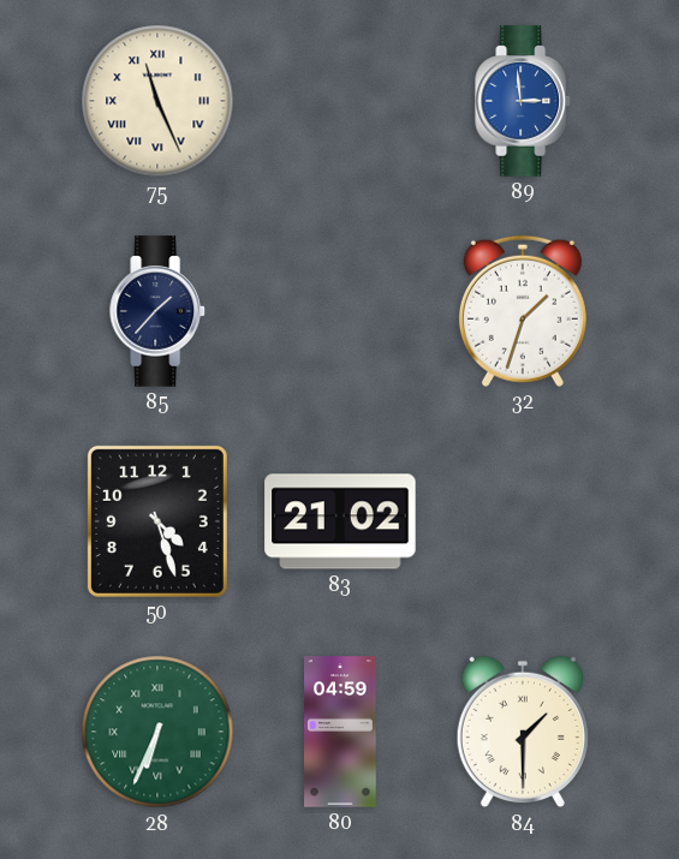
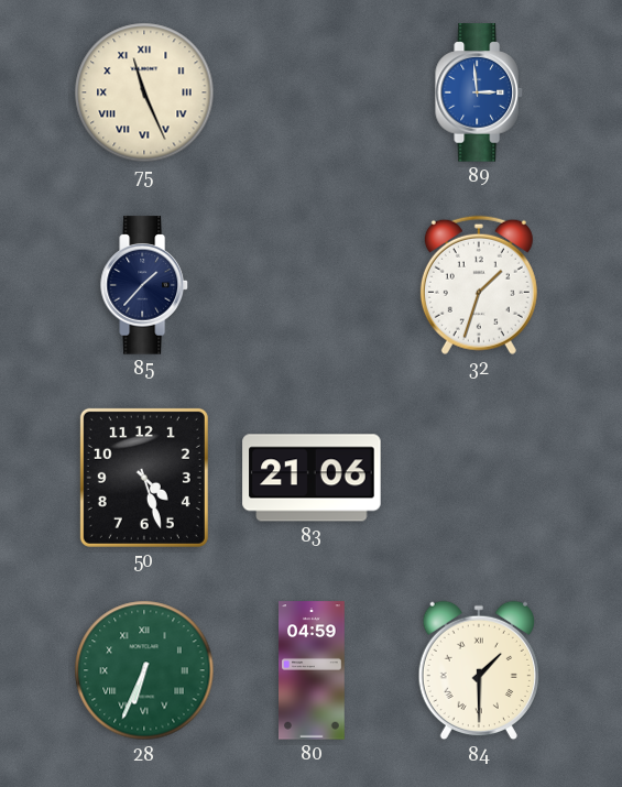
83: 21:02 -> 21:06 (312, 478)
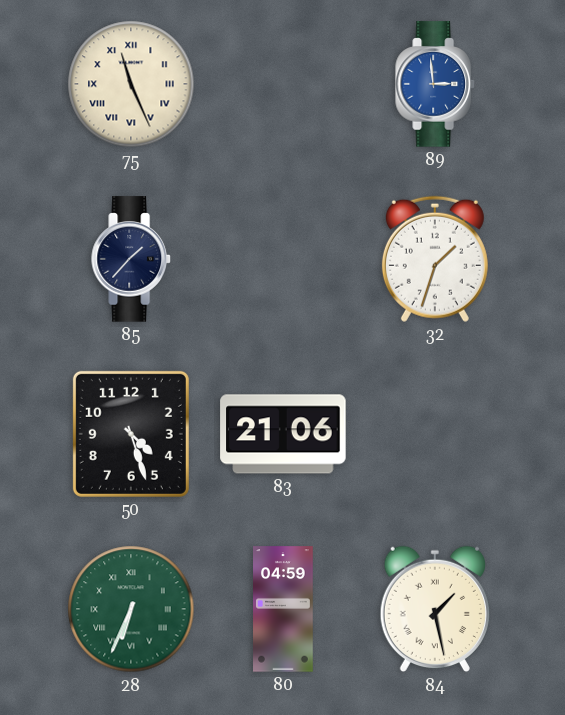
84: 1:30 -> 1:28 (435, 609)
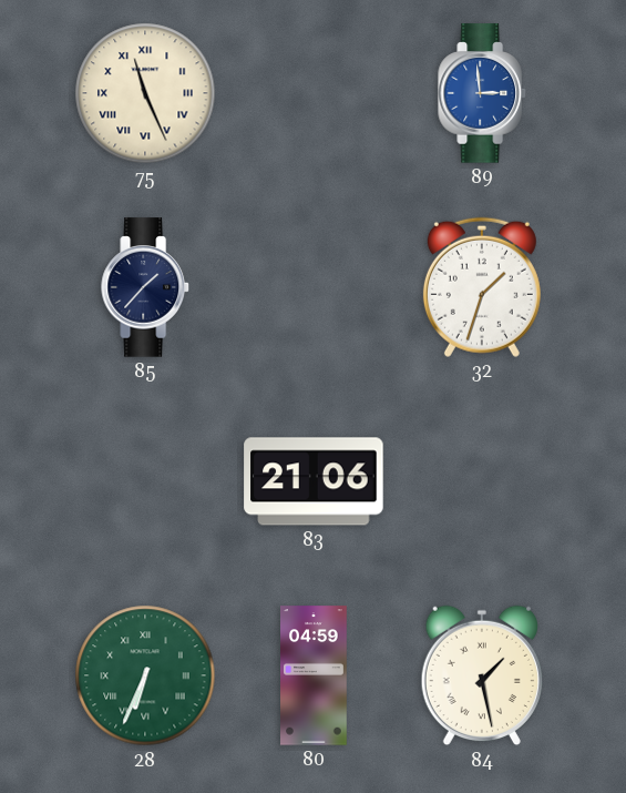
50: 4:27 -> none (131, 434)
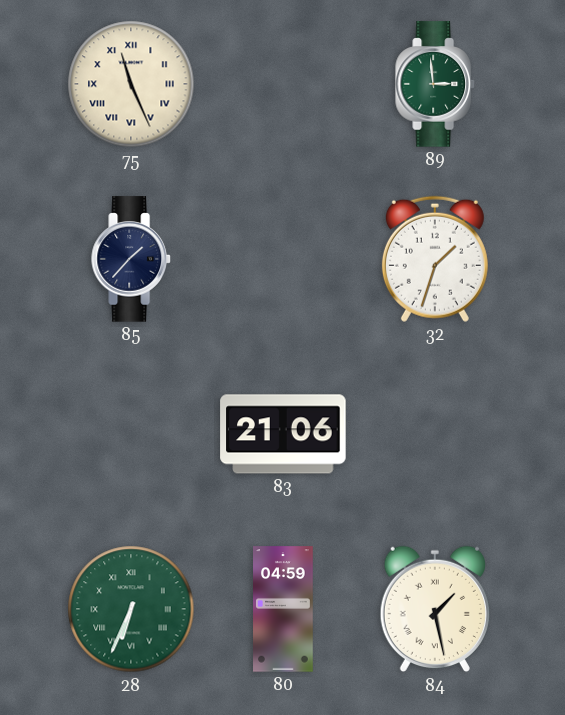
89 dial: blue -> green (435, 84)
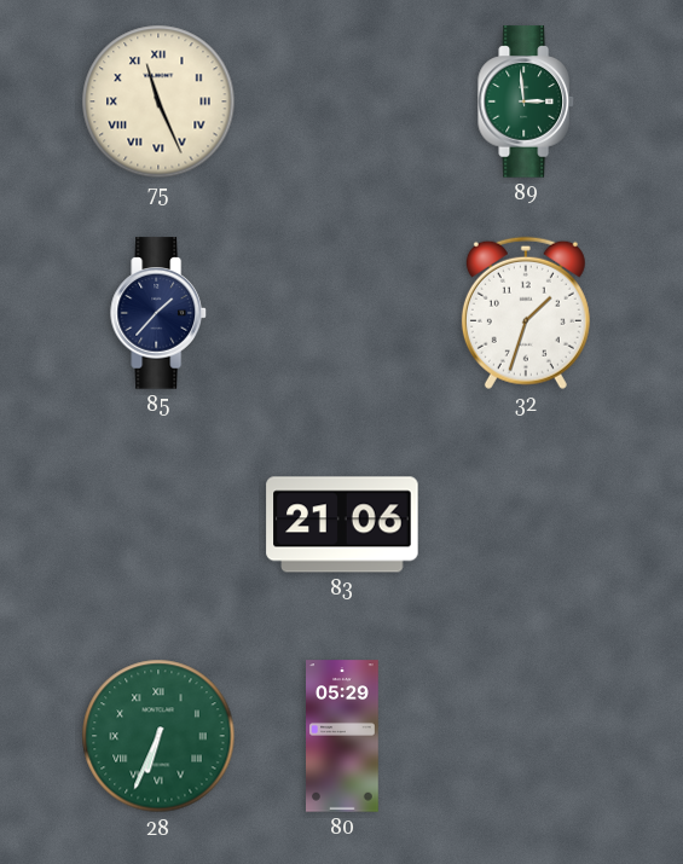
80: 04:59 -> 05:29 (343, 736)
84: 1:28 -> none (435, 609)
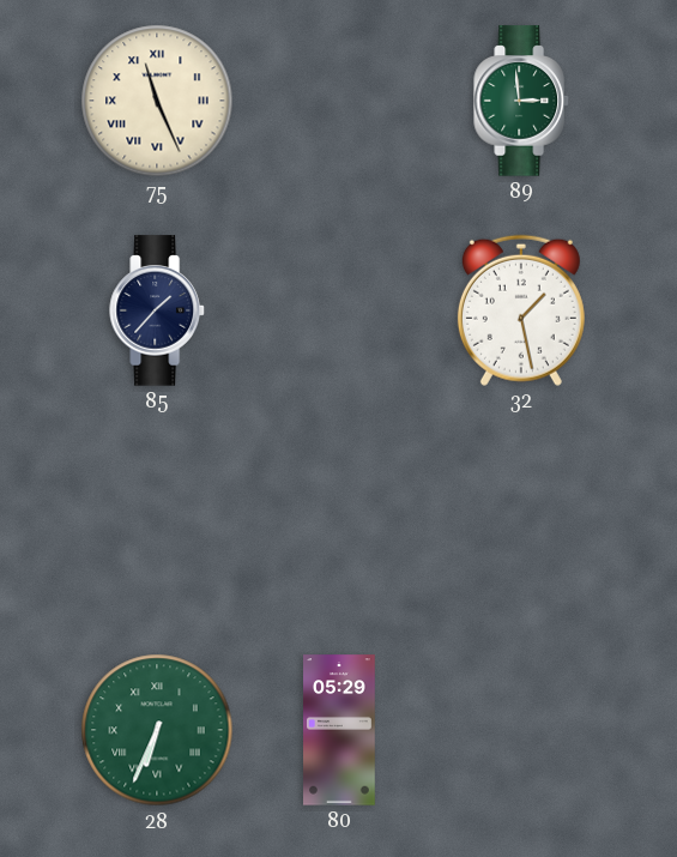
32: 1:33 -> 1:28 (521, 310)
83: 21:06 -> none (342, 524)
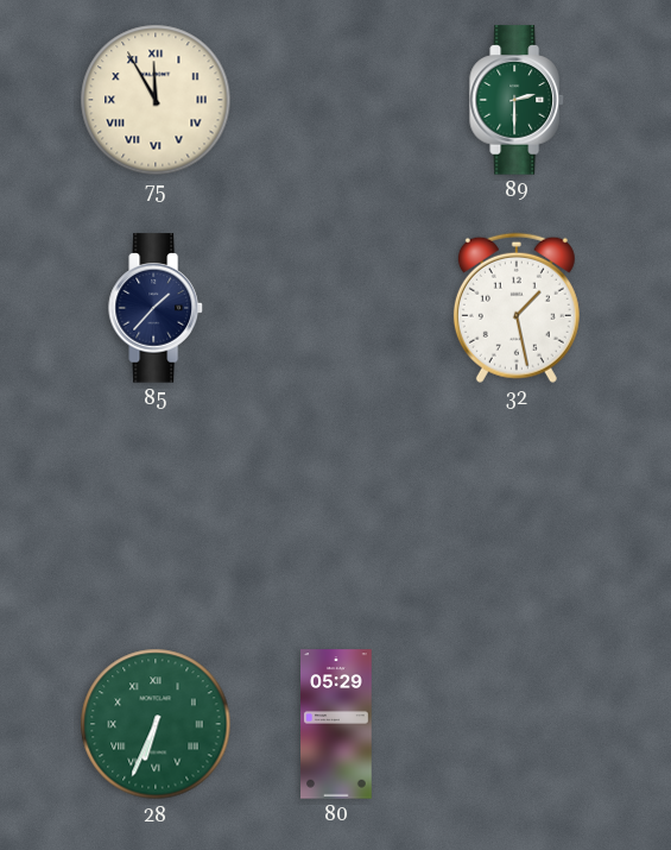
75: 11:26 -> 11:55 (156, 100)
89: 2:59 -> 2:30 (517, 100)
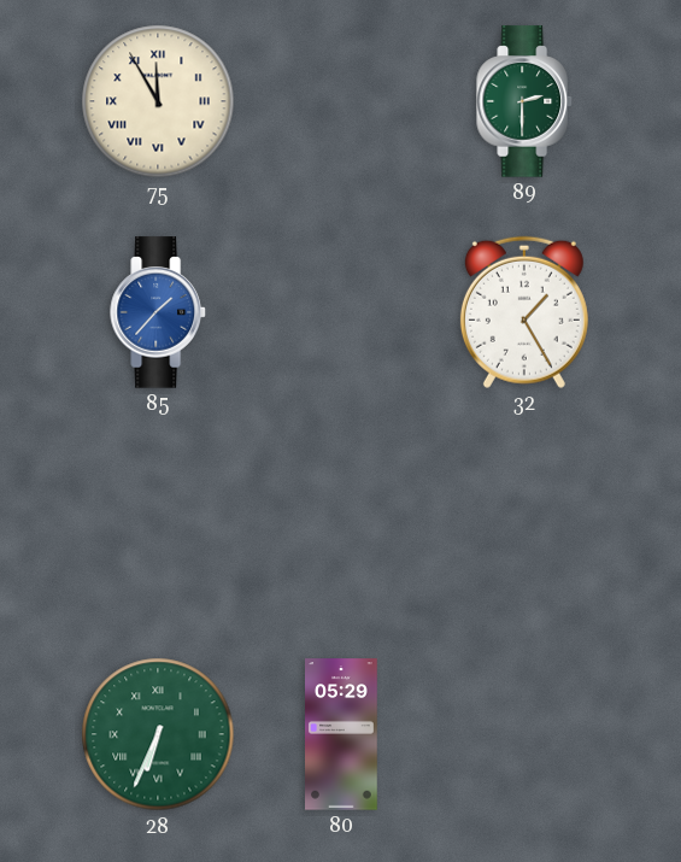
85 dial: navy -> blue (158, 312)
32: 1:28 -> 1:25 (524, 312)
